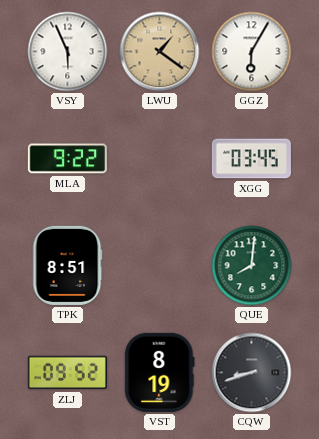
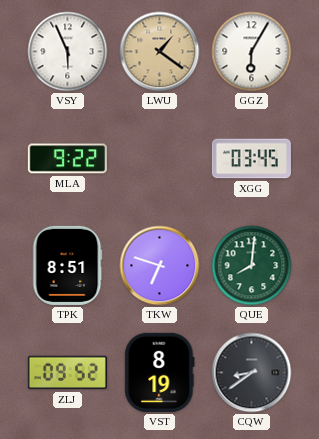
TKW: none -> 6:48 (160, 266)
CQW: 8:42 -> 8:39 (252, 373)
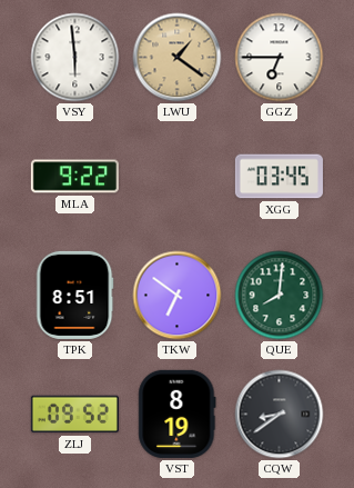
VSY: 5:56 -> 5:59 (75, 58)
GGZ: 6:05 -> 6:45 (280, 58)
TKW: 6:48 -> 6:51 (178, 296)
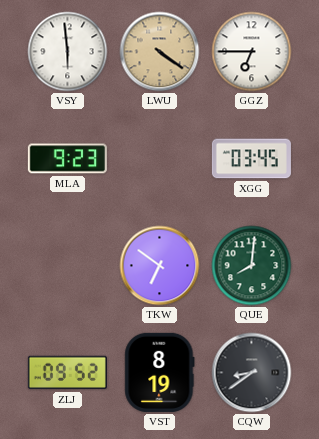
LWU: 1:21 -> 4:21 (160, 52)
MLA: 9:22 -> 9:23 (67, 159)
TPK: 8:51 -> none (74, 295)
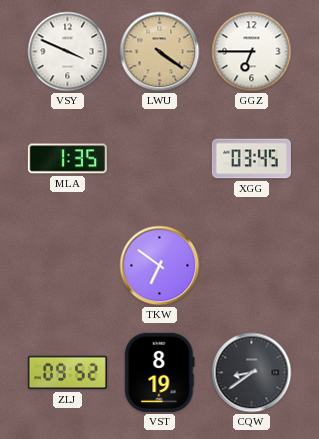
VSY: 5:59 -> 3:49 (68, 52)
MLA: 9:23 -> 1:35 (67, 159)
QUE: 8:01 -> none (252, 266)
